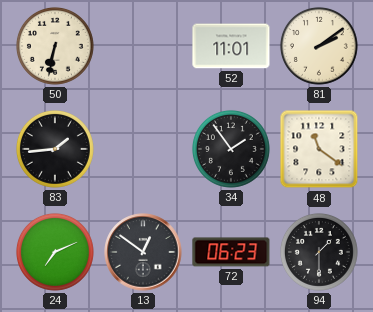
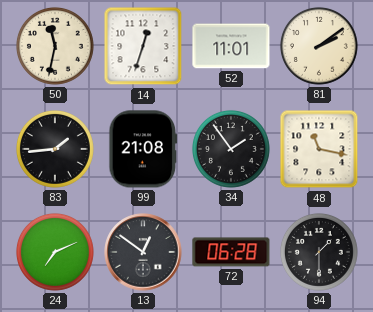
50: 6:32 -> 11:32 (55, 46)
14: none -> 12:33 (143, 46)
99: none -> 21:08 (143, 149)
48: 11:21 -> 11:17 (319, 149)
72: 06:23 -> 06:28 (231, 252)
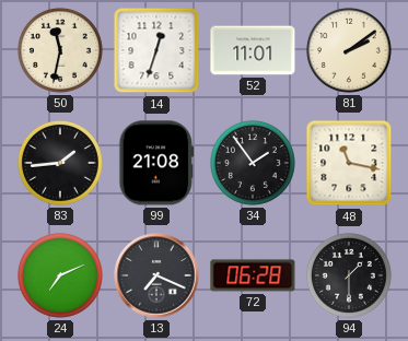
13: 12:51 -> 7:19 (156, 275)
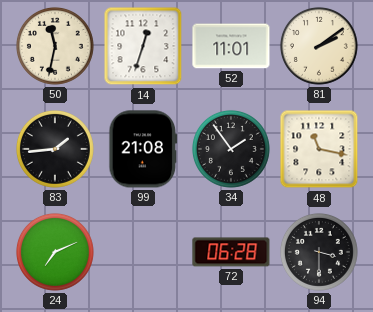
13: 7:19 -> none (156, 275)
94: 1:30 -> 3:30 (319, 252)
